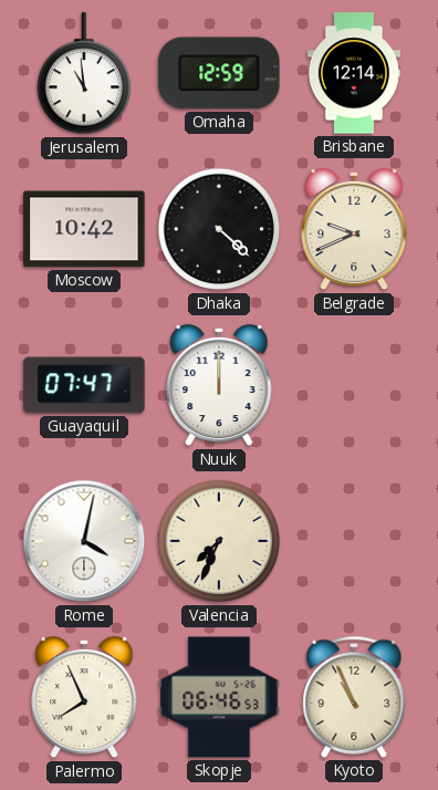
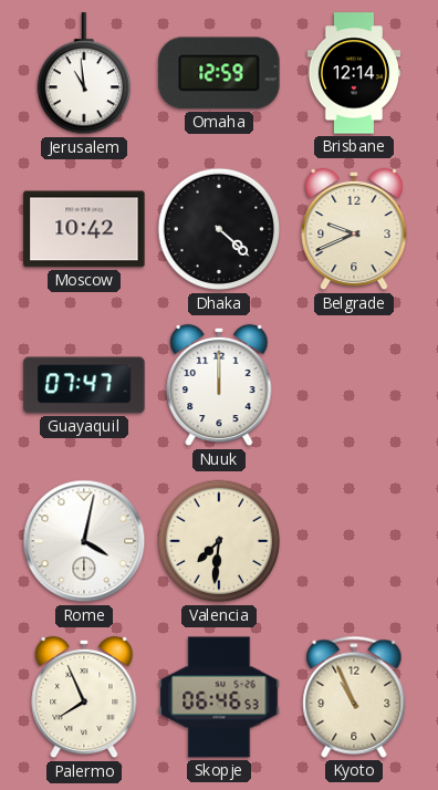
Valencia: 7:34 -> 7:31 (219, 541)
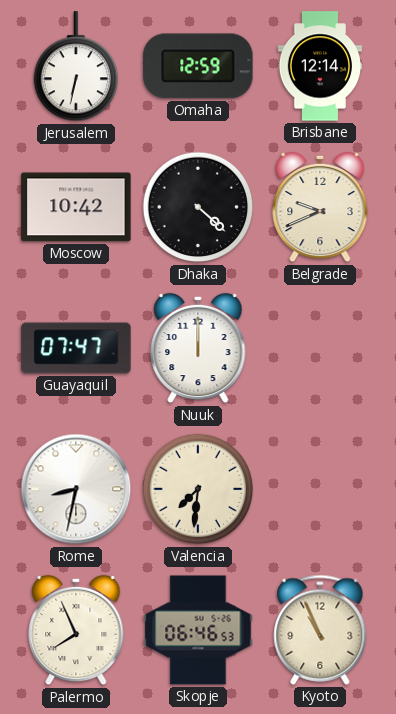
Jerusalem: 10:59 -> 6:32 (75, 67)
Rome: 4:02 -> 8:32 (76, 489)
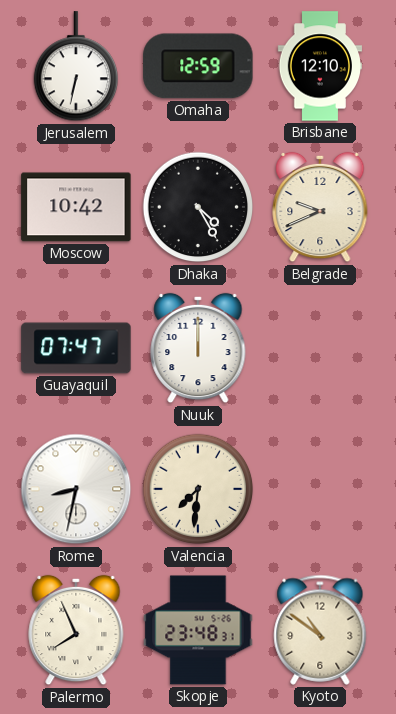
Brisbane: 12:14 -> 12:10 (319, 66)
Dhaka: 4:22 -> 4:25 (198, 207)
Skopje: 06:46 -> 23:48 (198, 630)
Kyoto: 10:56 -> 10:51 (320, 630)
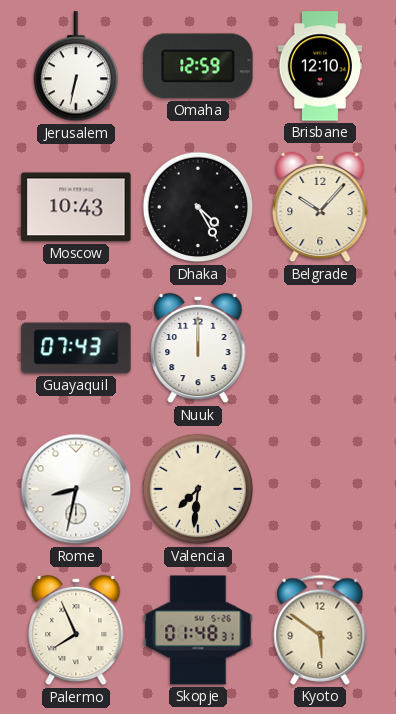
Moscow: 10:42 -> 10:43 (76, 207)
Belgrade: 9:41 -> 10:07 (320, 207)
Guayaquil: 07:47 -> 07:43 (76, 348)
Skopje: 23:48 -> 01:48 (198, 630)
Kyoto: 10:51 -> 5:51 (320, 630)
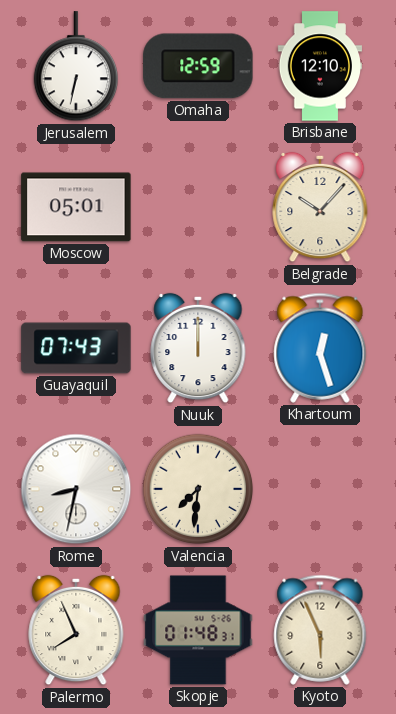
Moscow: 10:43 -> 05:01 (76, 207)
Dhaka: 4:25 -> none (198, 207)
Khartoum: none -> 12:27 (320, 348)
Kyoto: 5:51 -> 5:56 (320, 630)
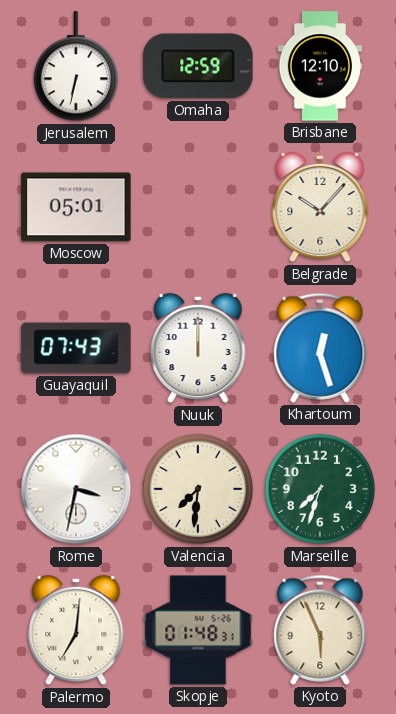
Rome: 8:32 -> 3:32 (76, 489)
Marseille: none -> 7:33 (320, 489)
Palermo: 7:56 -> 7:01 (76, 630)
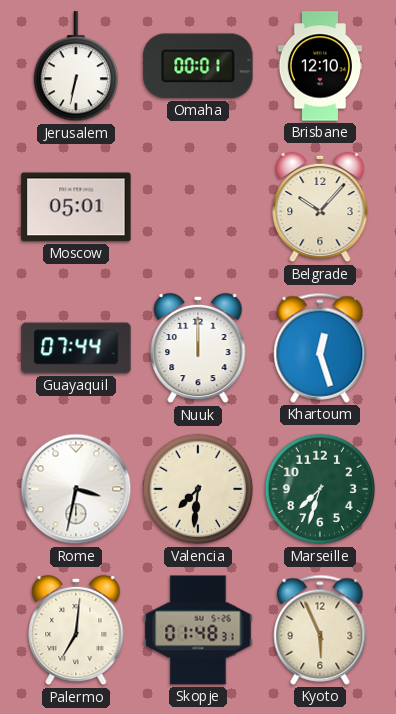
Omaha: 12:59 -> 00:01 (198, 66)
Guayaquil: 07:43 -> 07:44 (76, 348)
